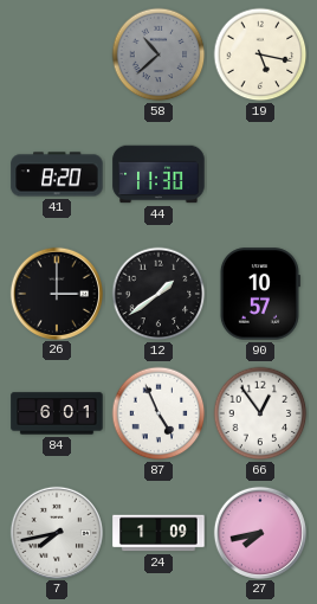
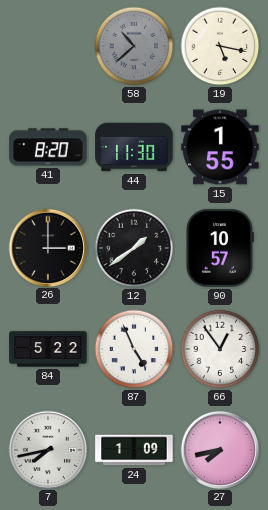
15: none -> 1:55 (220, 147)
84: 6:01 -> 5:22 (48, 349)
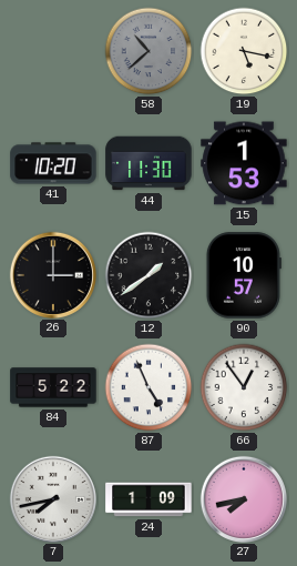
41: 8:20 -> 10:20 (53, 163)
15: 1:55 -> 1:53 (244, 163)
